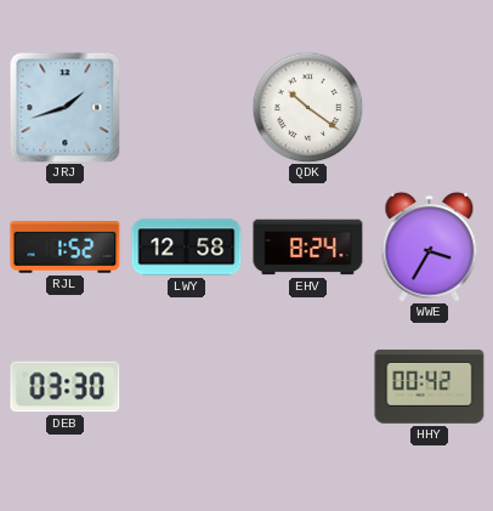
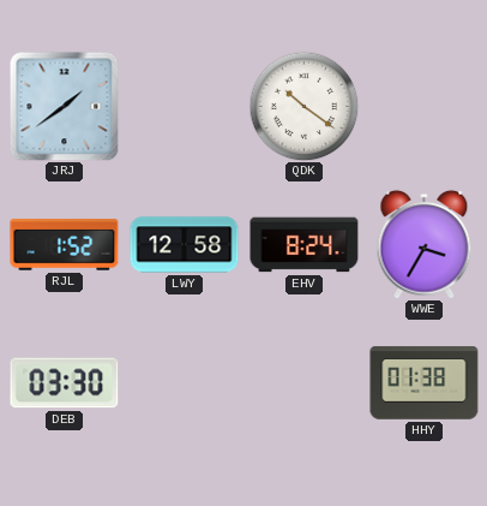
JRJ: 1:42 -> 1:39 (64, 106)
HHY: 00:42 -> 01:38 (425, 383)
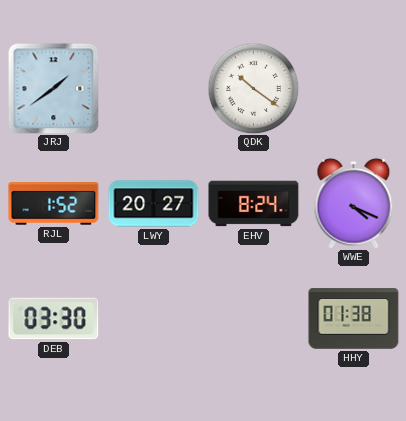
LWY: 12:58 -> 20:27 (154, 204)
WWE: 3:35 -> 4:19 (354, 203)
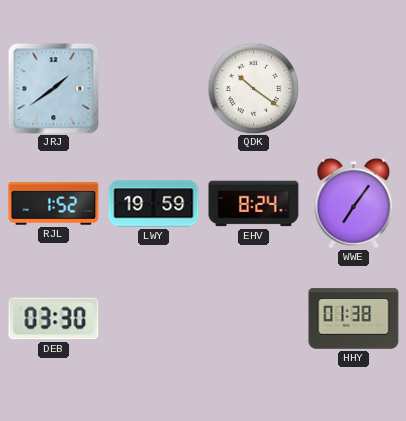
LWY: 20:27 -> 19:59 (154, 204)
WWE: 4:19 -> 7:06 (354, 203)
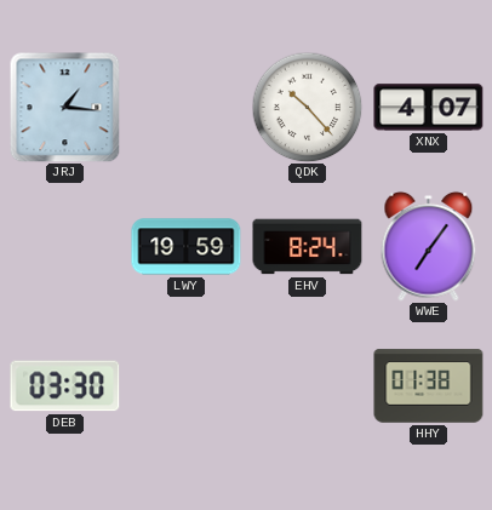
JRJ: 1:39 -> 1:16 (64, 107)
QDK: 10:21 -> 10:23 (307, 107)
XNX: none -> 4:07 (429, 108)
RJL: 1:52 -> none (54, 204)
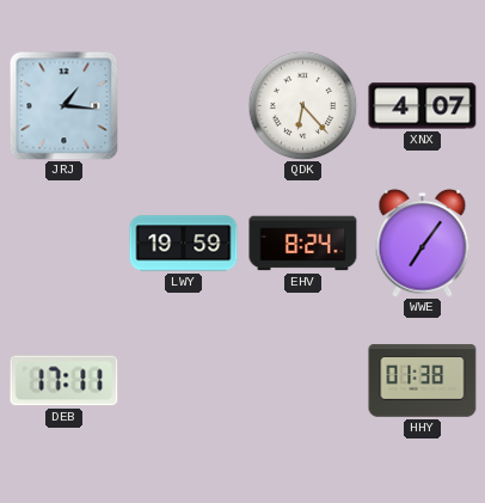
QDK: 10:23 -> 6:23 (302, 105)
DEB: 03:30 -> 17:11 (65, 381)
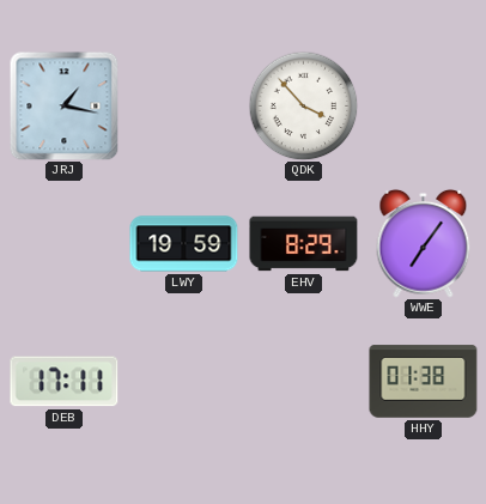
JRJ: 1:16 -> 1:17 (63, 105)
QDK: 6:23 -> 3:53 (303, 105)
XNX: 4:07 -> none (423, 106)
EHV: 8:24 -> 8:29 (304, 244)
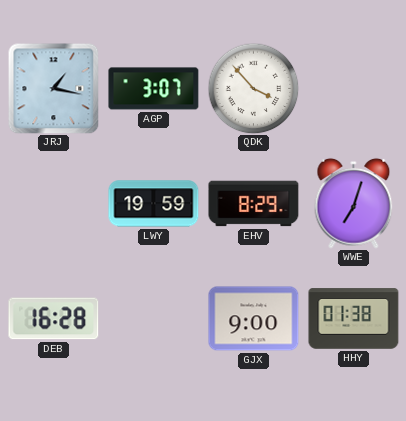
AGP: none -> 3:07 (154, 89)
WWE: 7:06 -> 7:03 (354, 203)
DEB: 17:11 -> 16:28 (54, 319)
GJX: none -> 9:00 (254, 319)
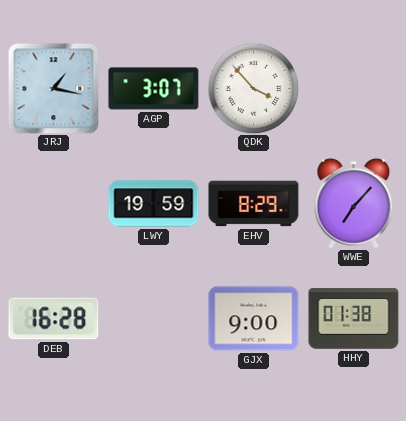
WWE: 7:03 -> 7:07 (354, 203)
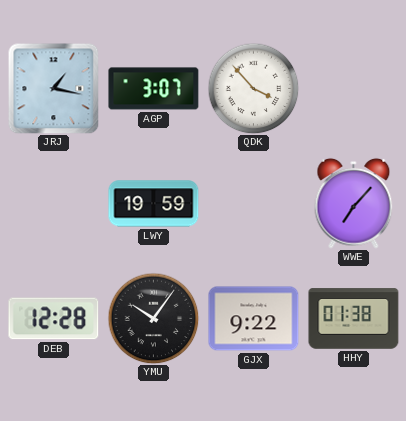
EHV: 8:29 -> none (254, 204)
DEB: 16:28 -> 12:28 (54, 319)
YMU: none -> 10:06 (153, 318)
GJX: 9:00 -> 9:22 (254, 319)
